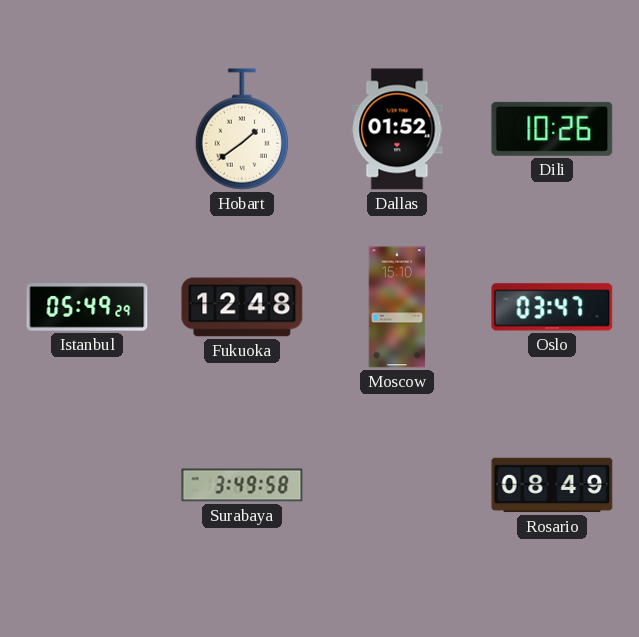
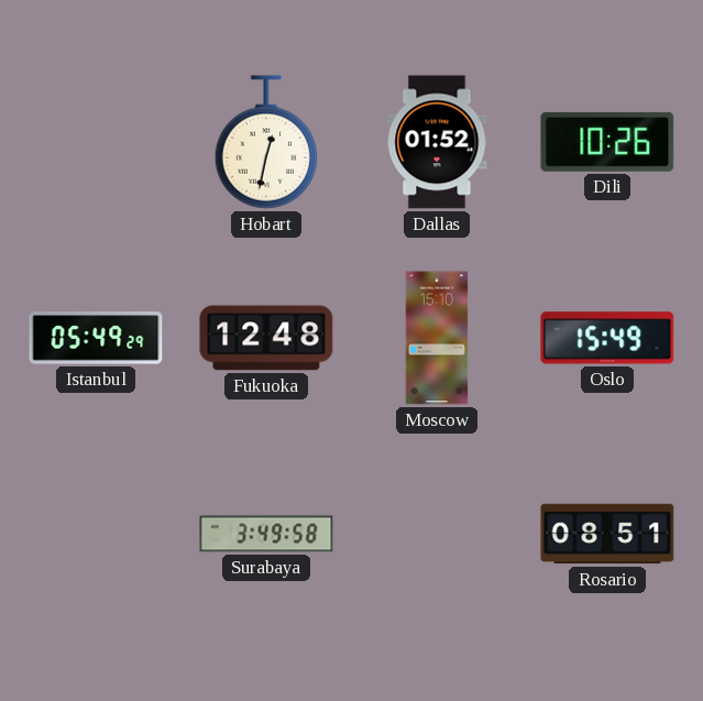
Hobart: 1:39 -> 12:32 (266, 142)
Oslo: 03:47 -> 15:49 (607, 338)
Rosario: 08:49 -> 08:51 (607, 534)
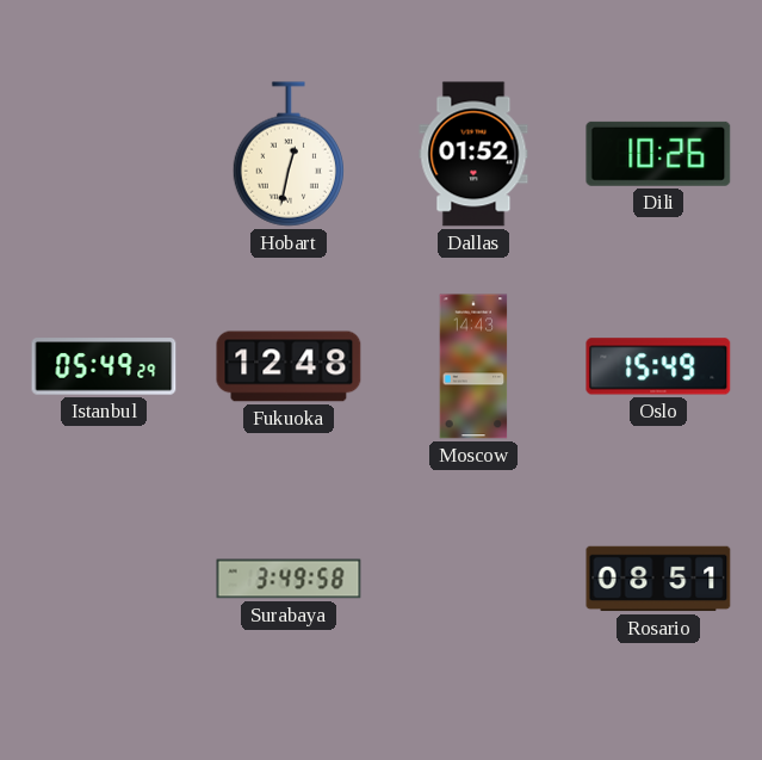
Moscow: 15:10 -> 14:43 (473, 366)
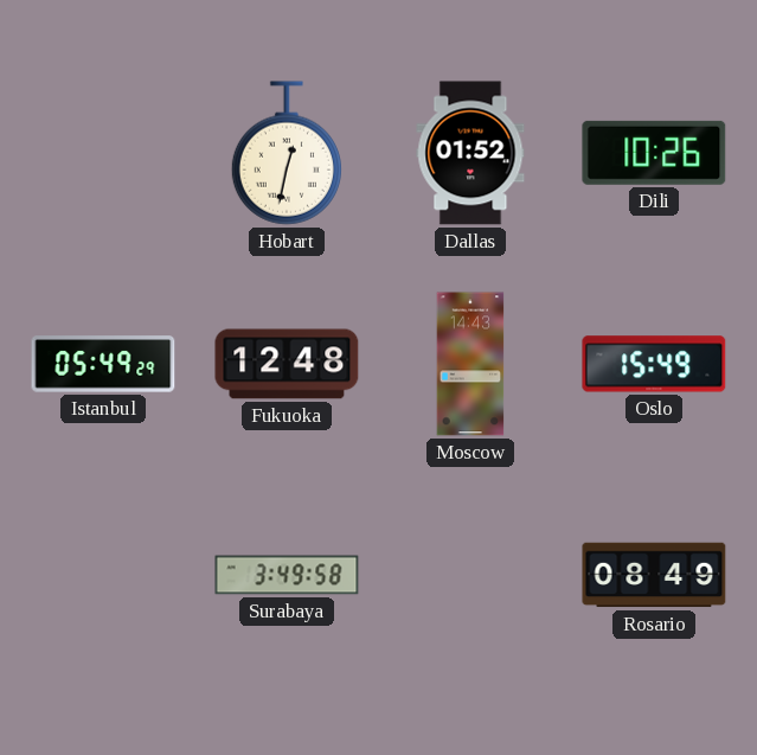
Rosario: 08:51 -> 08:49 (654, 575)
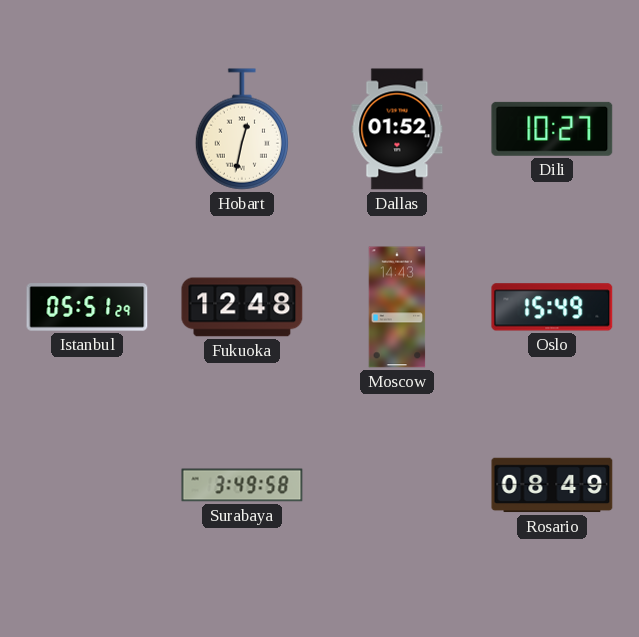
Dili: 10:26 -> 10:27 (552, 129)
Istanbul: 05:49 -> 05:51 (87, 307)
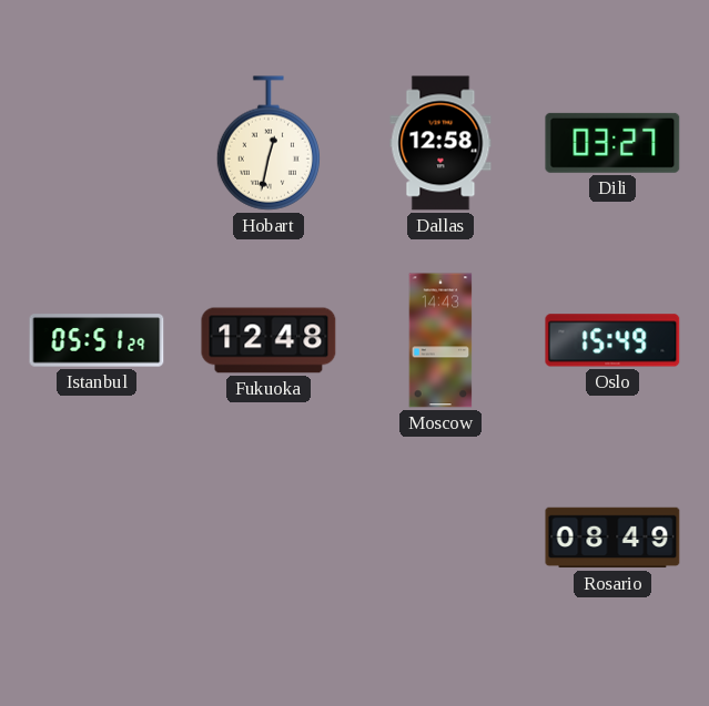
Dallas: 01:52 -> 12:58 (440, 143)
Dili: 10:27 -> 03:27 (612, 143)
Surabaya: 3:49 -> none (242, 485)
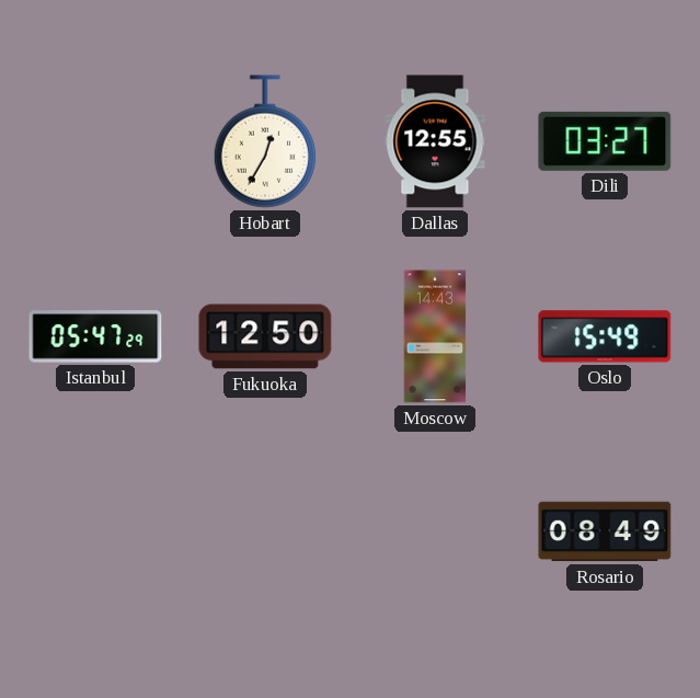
Hobart: 12:32 -> 12:35 (265, 141)
Dallas: 12:58 -> 12:55 (435, 141)
Istanbul: 05:51 -> 05:47 (95, 336)
Fukuoka: 12:48 -> 12:50 (265, 336)
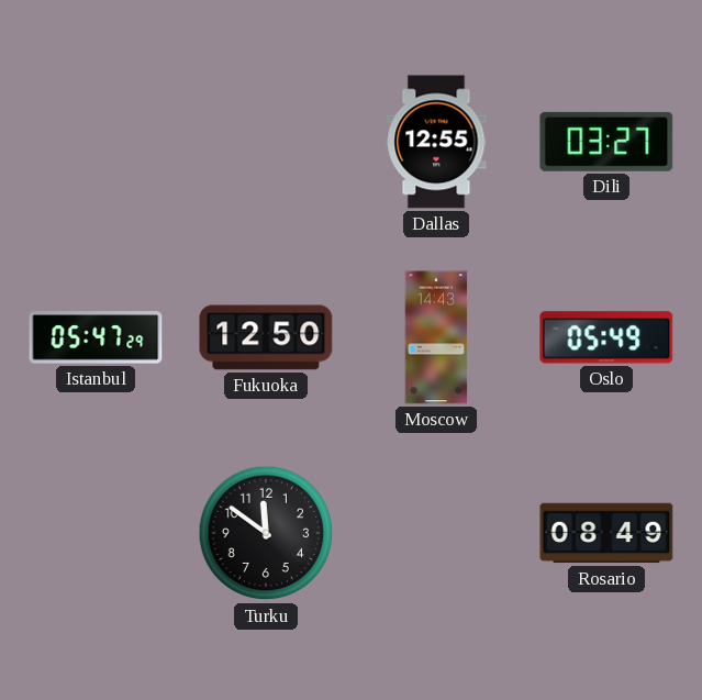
Hobart: 12:35 -> none (265, 141)
Oslo: 15:49 -> 05:49 (606, 337)
Turku: none -> 11:51 (266, 533)
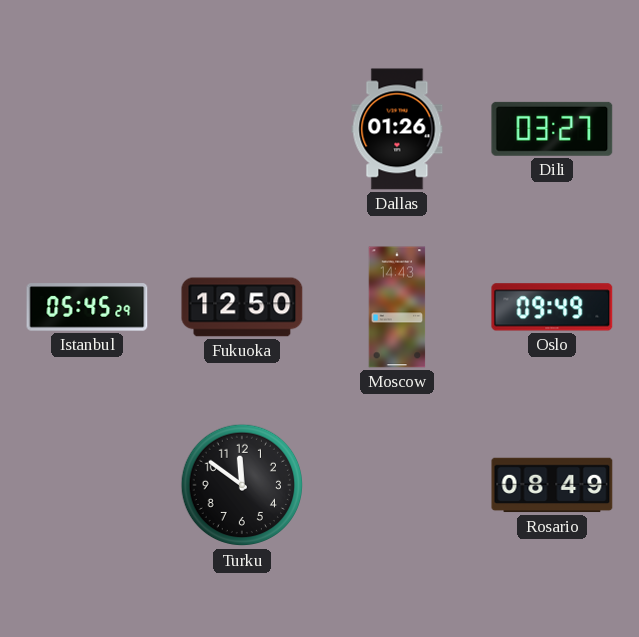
Dallas: 12:55 -> 01:26 (397, 129)
Istanbul: 05:47 -> 05:45 (87, 307)
Oslo: 05:49 -> 09:49 (552, 307)
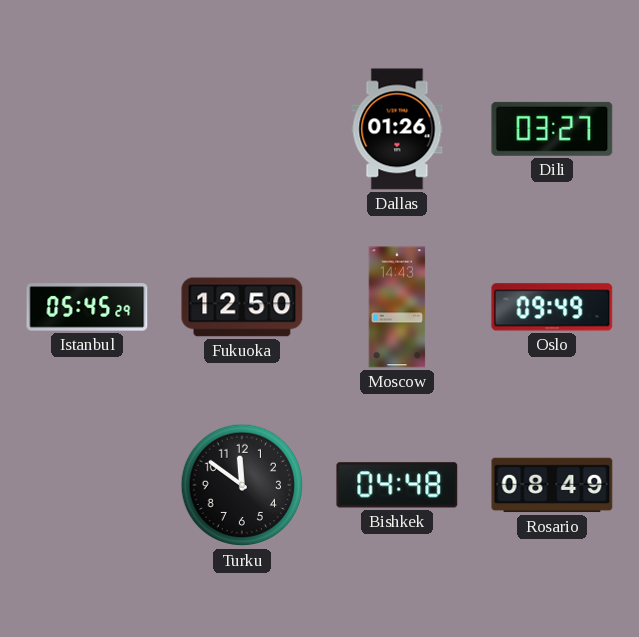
Bishkek: none -> 04:48 (397, 485)
